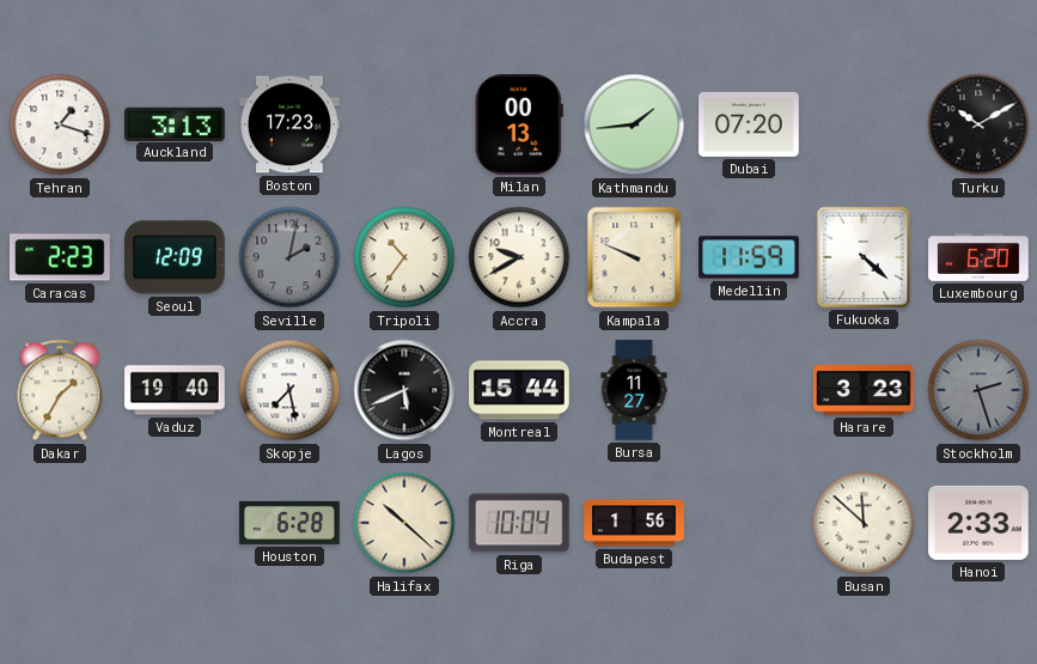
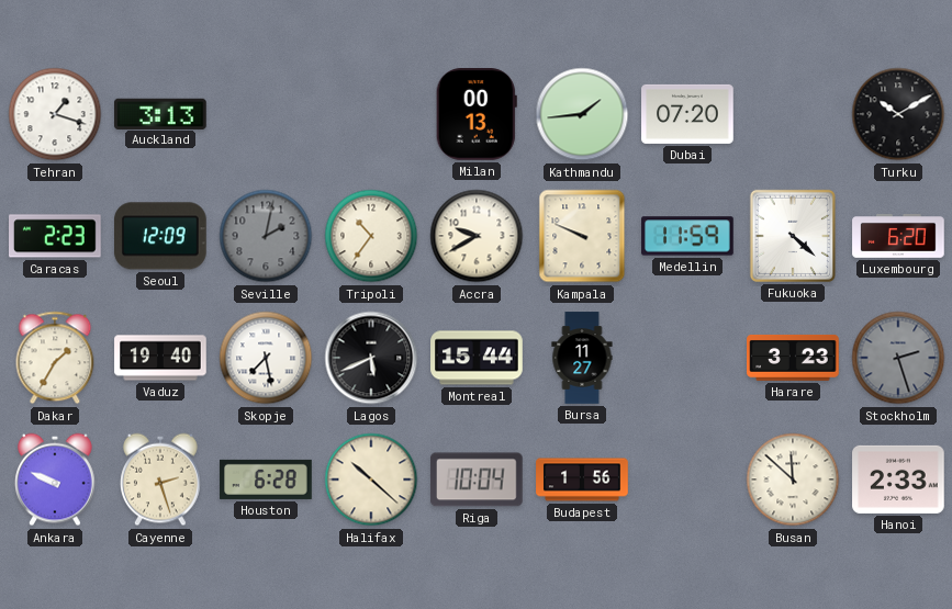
Boston: 17:23 -> none (289, 124)
Ankara: none -> 9:49 (56, 480)
Cayenne: none -> 2:27 (161, 480)
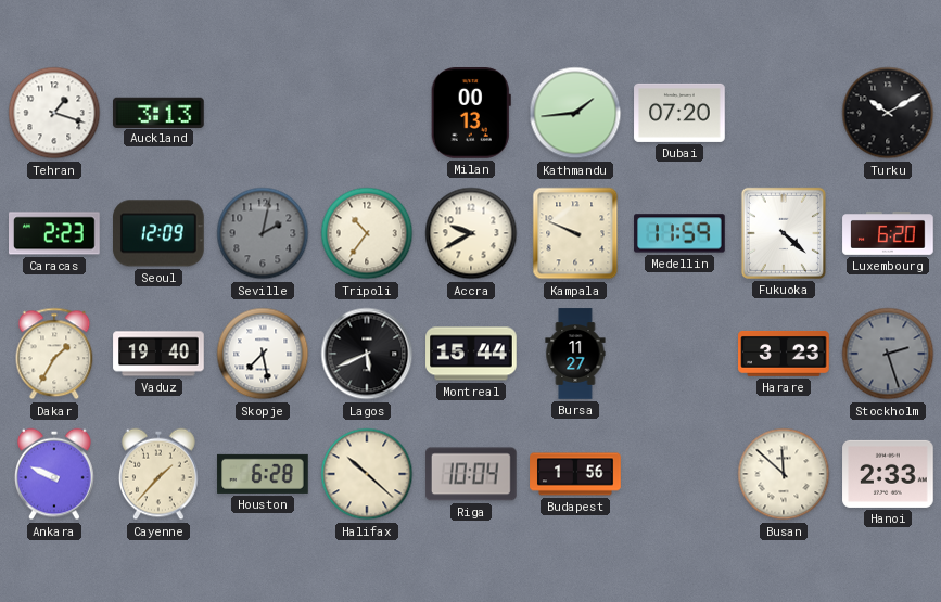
Cayenne: 2:27 -> 1:37 (160, 474)
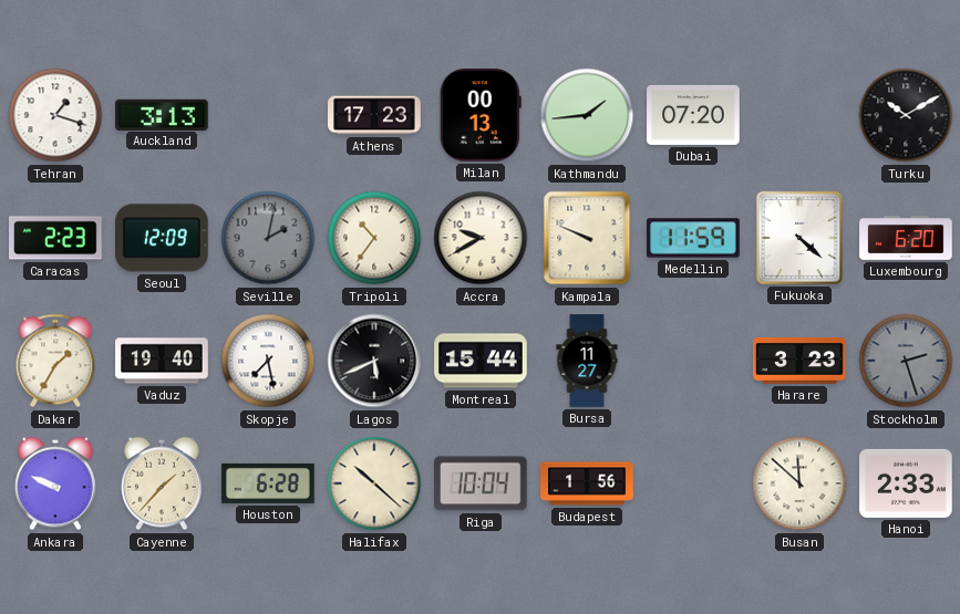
Athens: none -> 17:23 (374, 115)
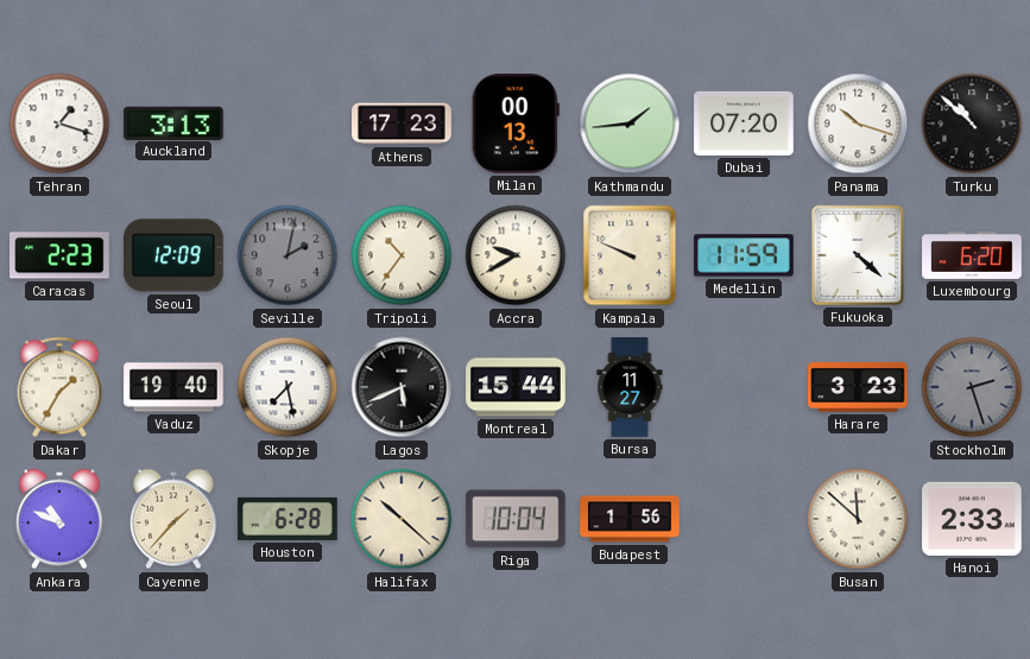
Panama: none -> 10:18 (858, 123)
Turku: 10:10 -> 10:52 (972, 123)
Ankara: 9:49 -> 10:49 (61, 519)
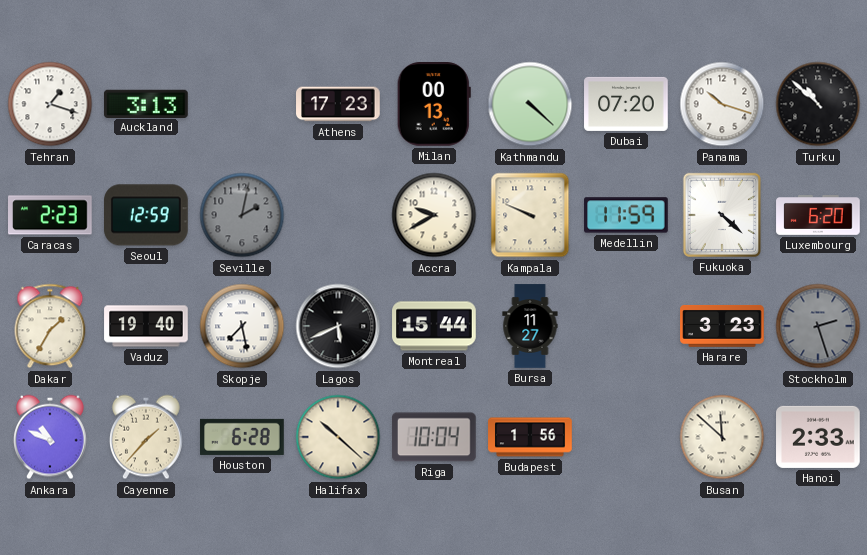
Kathmandu: 1:44 -> 4:22 (530, 104)
Seoul: 12:09 -> 12:59 (147, 215)
Tripoli: 10:36 -> none (402, 255)
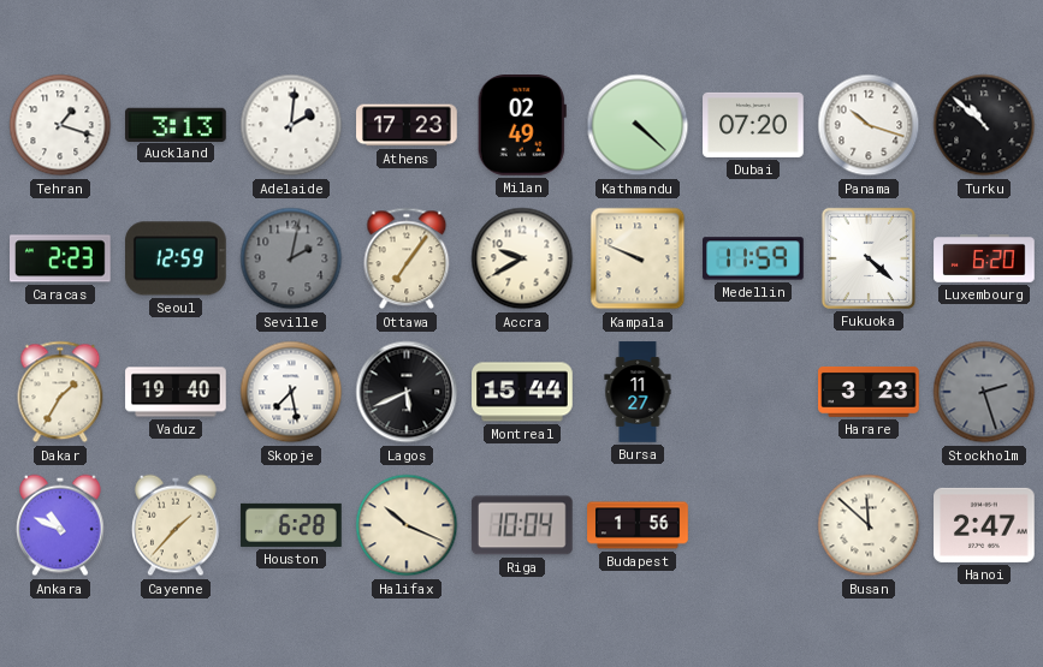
Adelaide: none -> 2:01 (291, 125)
Milan: 00:13 -> 02:49 (522, 126)
Ottawa: none -> 7:06 (407, 258)
Halifax: 10:22 -> 10:19 (407, 525)
Hanoi: 2:33 -> 2:47 (984, 525)
